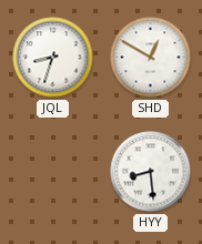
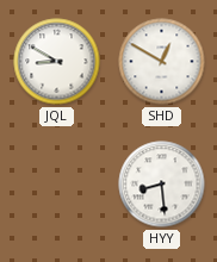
JQL: 8:33 -> 8:50 (57, 62)
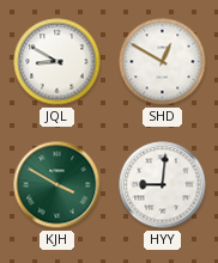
KJH: none -> 3:50 (57, 185)
HYY: 8:29 -> 9:01 (163, 185)
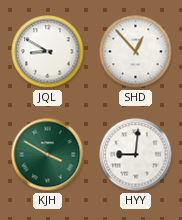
SHD: 12:50 -> 12:53 (136, 52)
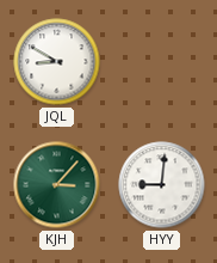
SHD: 12:53 -> none (136, 52)
KJH: 3:50 -> 3:07 (57, 185)
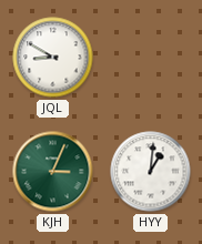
KJH: 3:07 -> 3:04 (53, 172)
HYY: 9:01 -> 1:01 (151, 172)
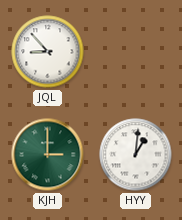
JQL: 8:50 -> 8:53 (48, 52)
KJH: 3:04 -> 3:00 (48, 155)
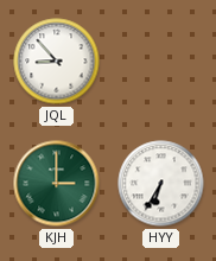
HYY: 1:01 -> 6:35 (161, 184)
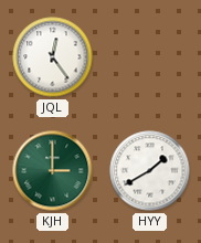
JQL: 8:53 -> 12:24 (53, 57)
HYY: 6:35 -> 1:40 (150, 171)
